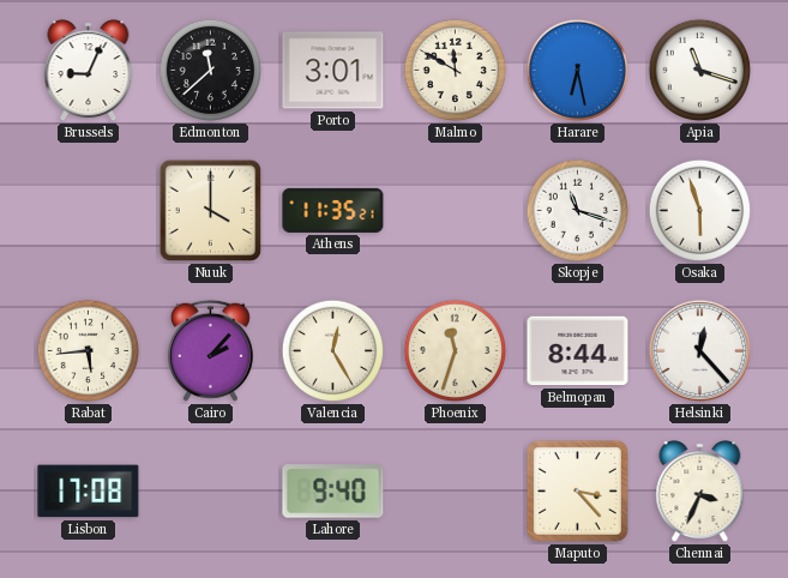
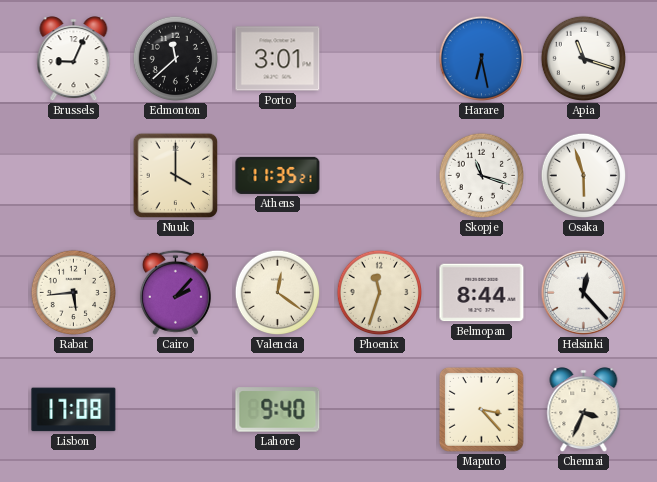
Malmo: 11:50 -> none (456, 71)
Valencia: 12:25 -> 12:21 (278, 293)
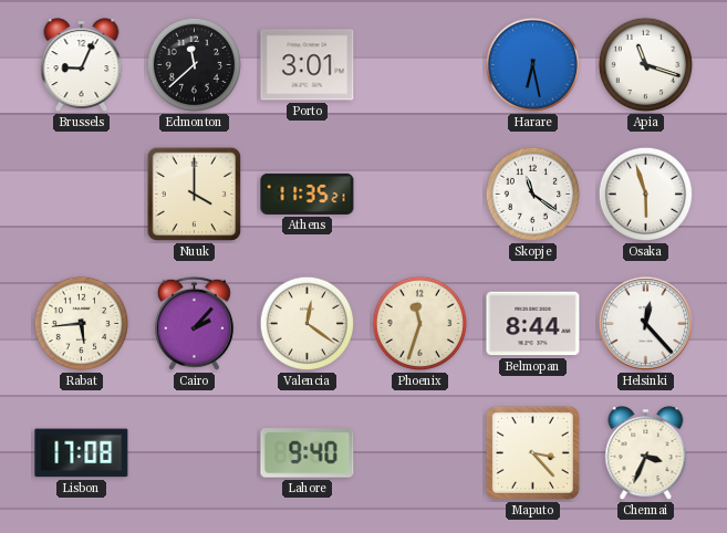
Skopje: 11:18 -> 11:21 (533, 195)
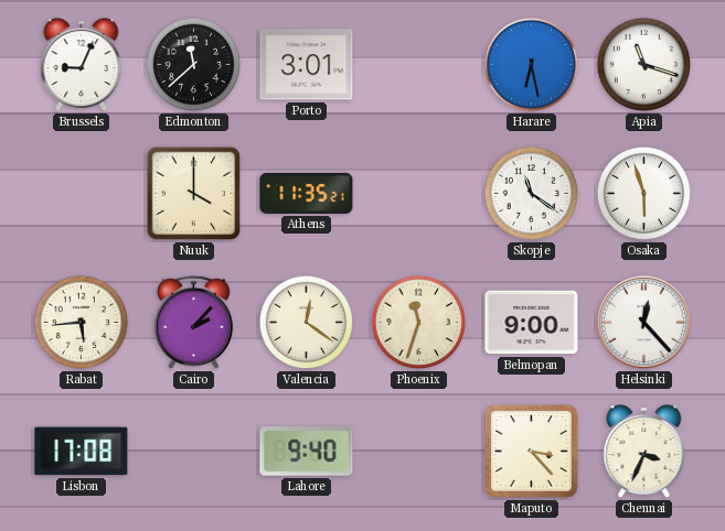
Belmopan: 8:44 -> 9:00 (532, 323)
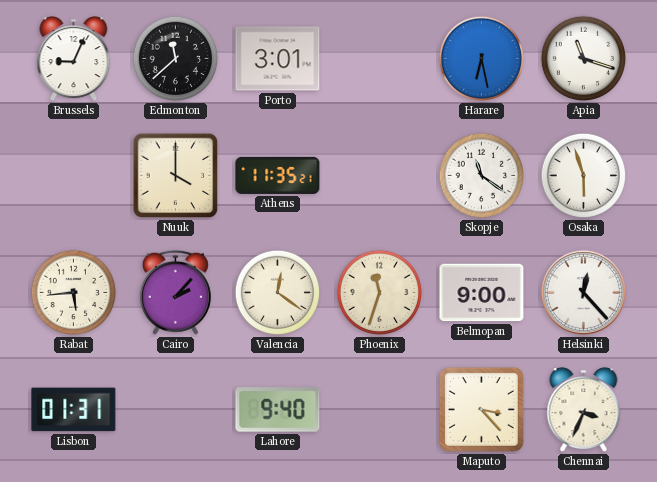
Lisbon: 17:08 -> 01:31 (74, 410)
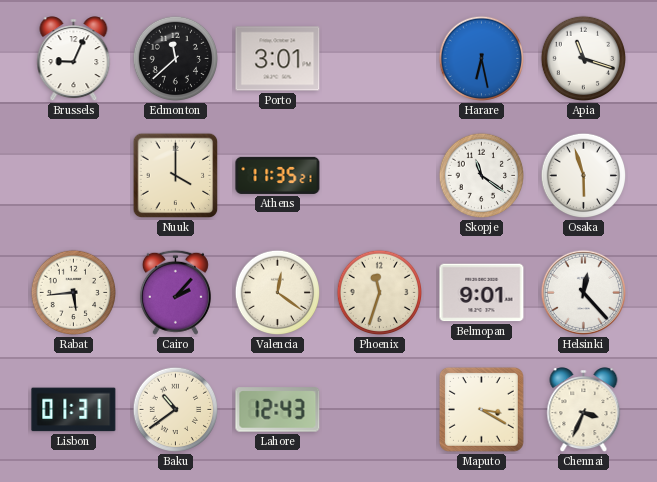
Belmopan: 9:00 -> 9:01 (482, 293)
Baku: none -> 10:39 (176, 410)
Lahore: 9:40 -> 12:43 (278, 410)
Maputo: 3:23 -> 3:20 (481, 409)
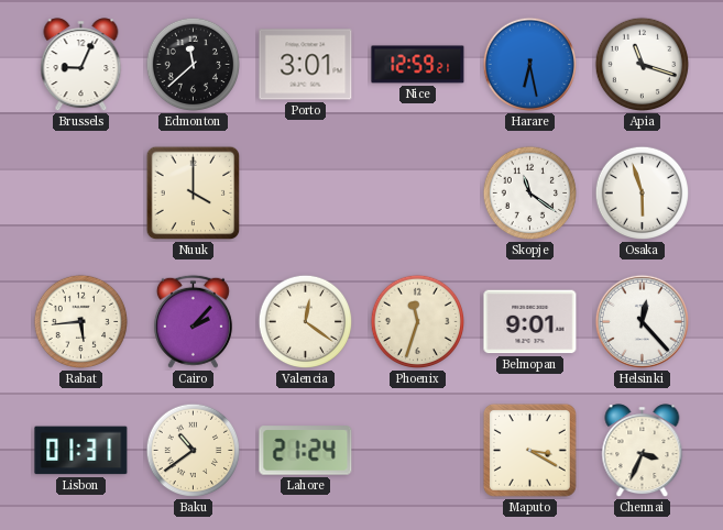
Nice: none -> 12:59 (418, 65)
Athens: 11:35 -> none (278, 175)
Lahore: 12:43 -> 21:24 (306, 451)
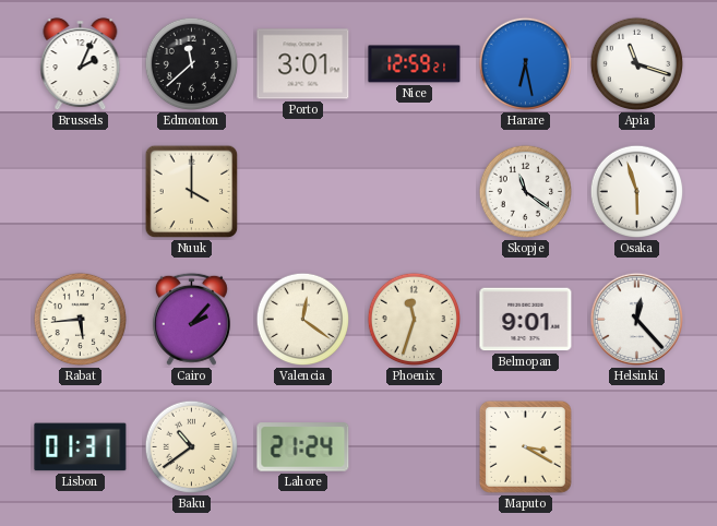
Brussels: 9:04 -> 2:04 (81, 64)
Chennai: 3:34 -> none (643, 451)
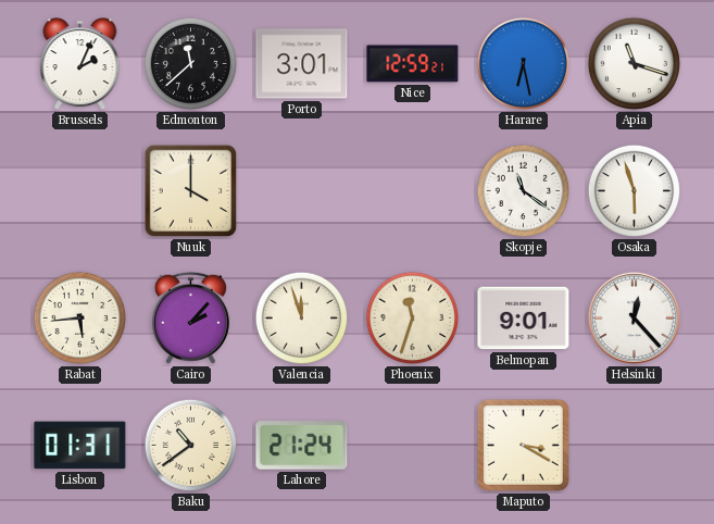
Valencia: 12:21 -> 11:57 (302, 319)
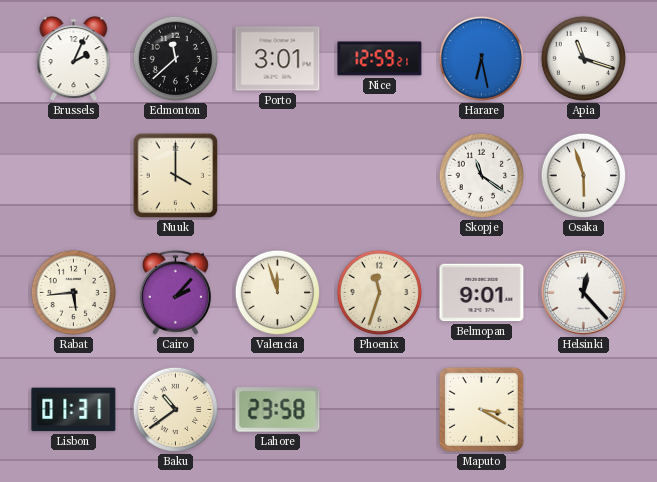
Lahore: 21:24 -> 23:58 (278, 410)
